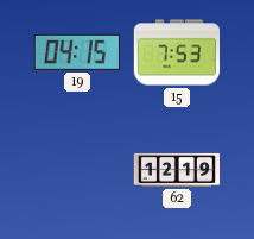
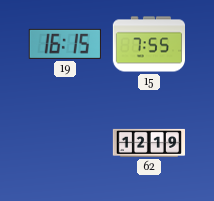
19: 04:15 -> 16:15 (65, 44)
15: 7:53 -> 7:55 (148, 44)
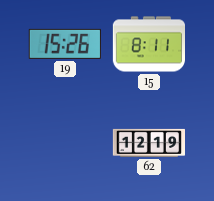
19: 16:15 -> 15:26 (65, 44)
15: 7:55 -> 8:11 (148, 44)
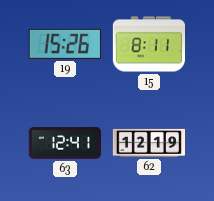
63: none -> 12:41 (64, 143)
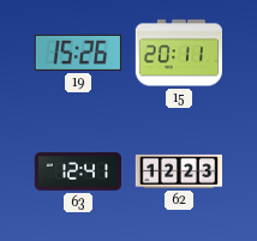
15: 8:11 -> 20:11 (178, 53)
62: 12:19 -> 12:23 (178, 171)
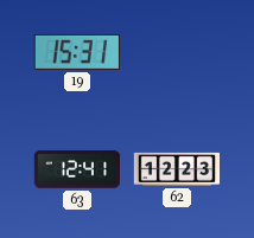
19: 15:26 -> 15:31 (77, 52)
15: 20:11 -> none (178, 53)
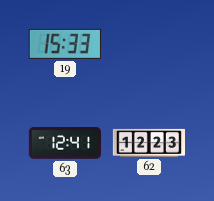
19: 15:31 -> 15:33 (65, 44)
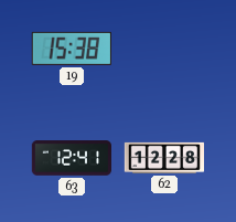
19: 15:33 -> 15:38 (72, 49)
62: 12:23 -> 12:28 (163, 158)
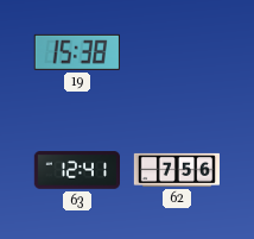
62: 12:28 -> 7:56 (176, 170)
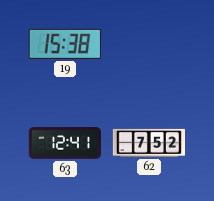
62: 7:56 -> 7:52 (148, 143)
